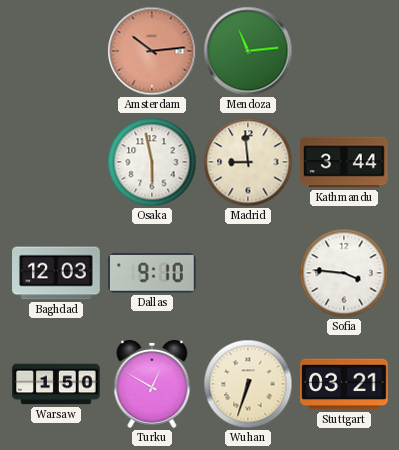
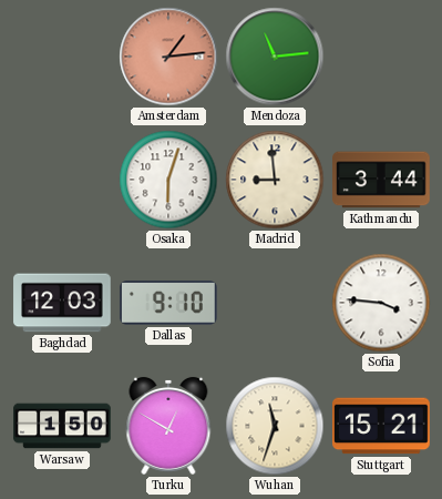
Amsterdam: 10:14 -> 1:14 (168, 57)
Osaka: 5:58 -> 6:03 (168, 180)
Wuhan: 6:33 -> 11:33 (275, 426)
Stuttgart: 03:21 -> 15:21 (382, 426)
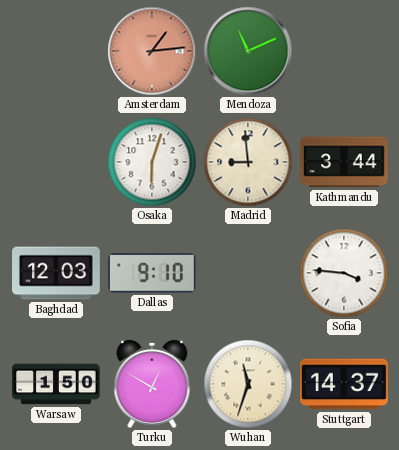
Mendoza: 11:14 -> 11:11 (248, 51)
Stuttgart: 15:21 -> 14:37 (345, 384)
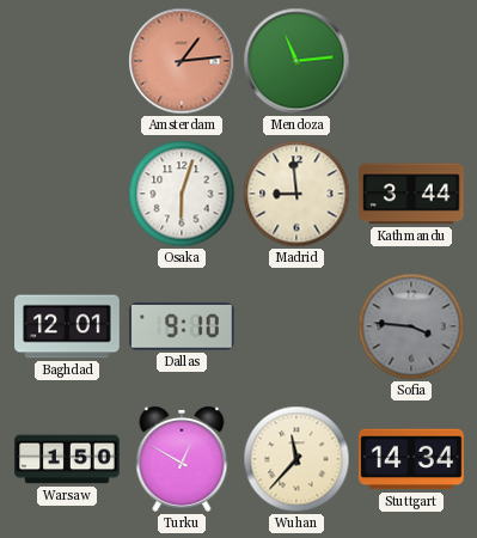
Mendoza: 11:11 -> 11:14 (296, 61)
Baghdad: 12:03 -> 12:01 (67, 326)
Sofia dial: white -> grey (411, 326)
Wuhan: 11:33 -> 11:37 (296, 459)
Stuttgart: 14:37 -> 14:34 (412, 459)
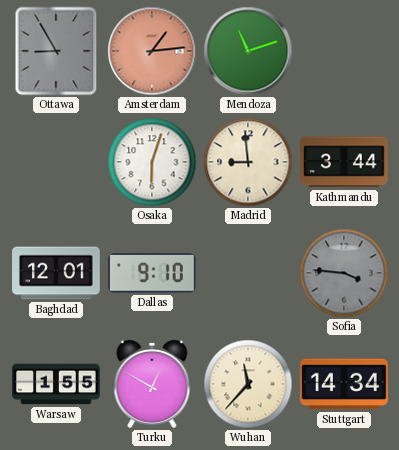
Ottawa: none -> 8:55 (56, 51)
Mendoza: 11:14 -> 11:12 (248, 51)
Warsaw: 1:50 -> 1:55 (56, 384)
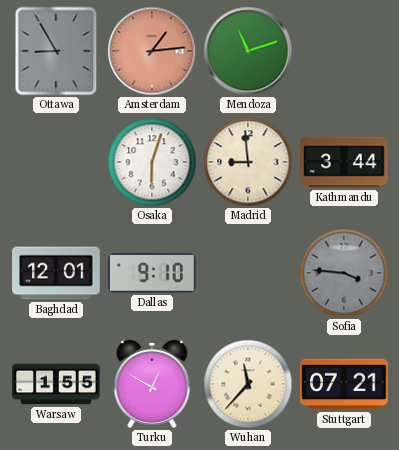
Stuttgart: 14:34 -> 07:21 (345, 384)
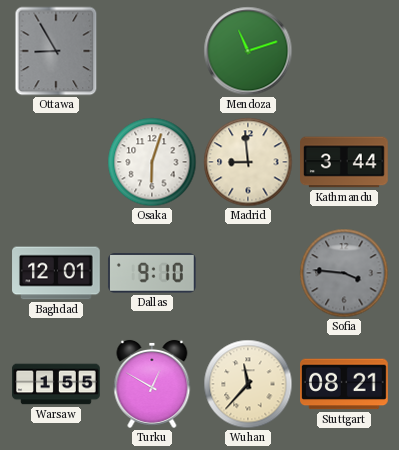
Amsterdam: 1:14 -> none (152, 51)
Stuttgart: 07:21 -> 08:21 (345, 384)
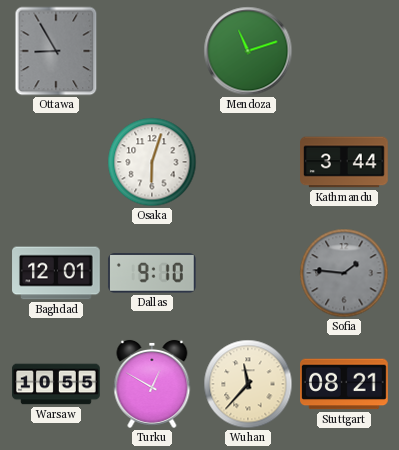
Madrid: 8:59 -> none (248, 162)
Sofia: 3:46 -> 1:46 (344, 273)
Warsaw: 1:55 -> 10:55 (56, 384)
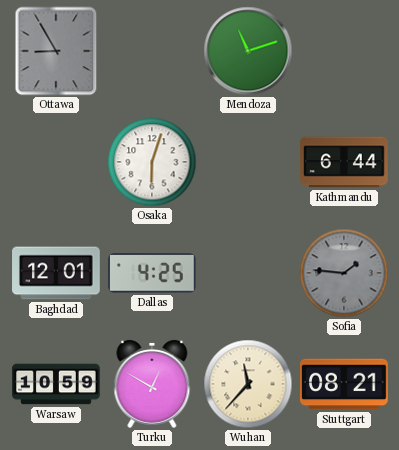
Kathmandu: 3:44 -> 6:44 (344, 162)
Dallas: 9:10 -> 4:25 (152, 274)
Warsaw: 10:55 -> 10:59 (56, 384)
